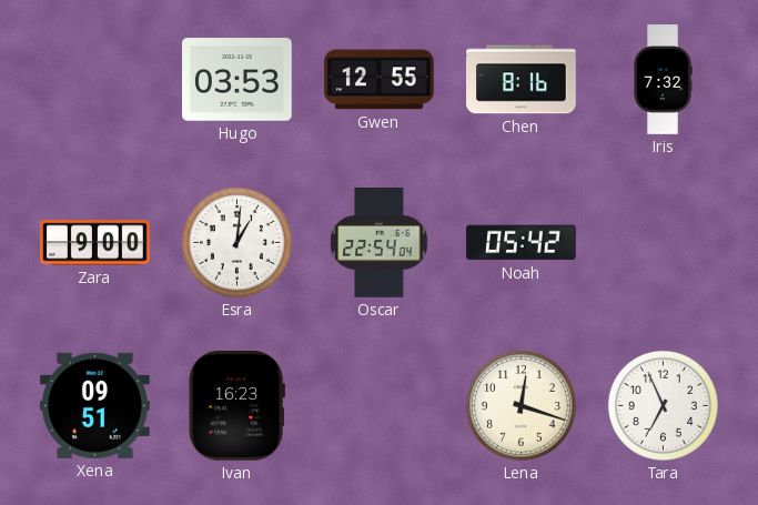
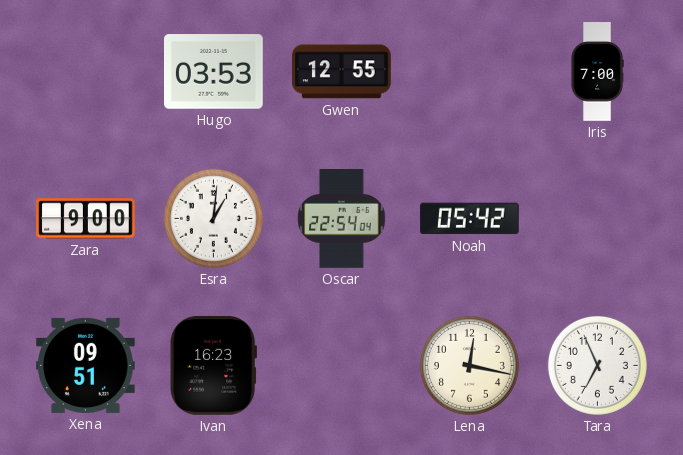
Chen: 8:16 -> none (522, 80)
Iris: 7:32 -> 7:00 (597, 72)
Lena: 12:18 -> 12:17 (469, 365)
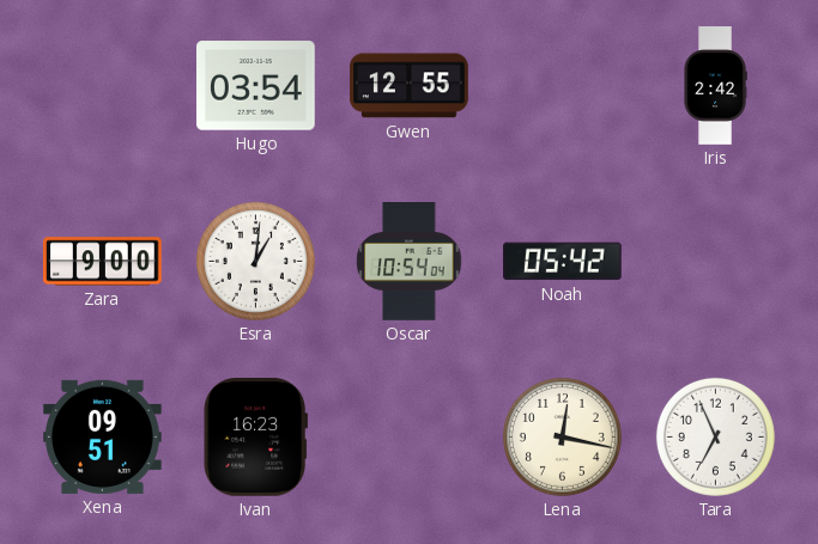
Hugo: 03:53 -> 03:54 (256, 86)
Iris: 7:00 -> 2:42 (715, 86)
Oscar: 22:54 -> 10:54 (410, 262)
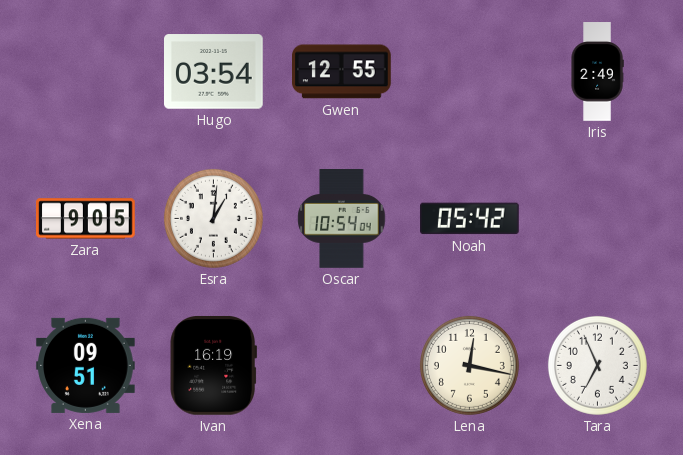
Iris: 2:42 -> 2:49 (597, 72)
Zara: 9:00 -> 9:05 (86, 219)
Ivan: 16:23 -> 16:19 (213, 365)
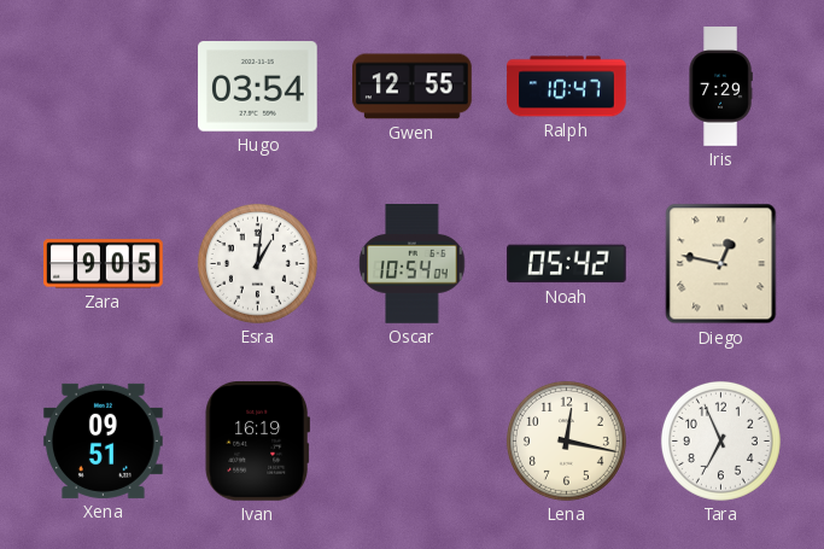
Ralph: none -> 10:47 (567, 87)
Iris: 2:49 -> 7:29 (720, 87)
Diego: none -> 12:47 (721, 264)
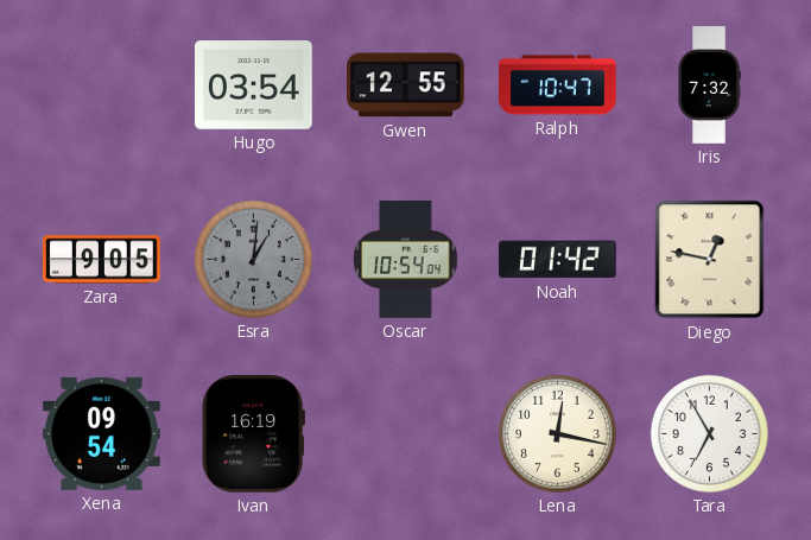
Iris: 7:29 -> 7:32 (709, 85)
Esra dial: white -> grey (253, 259)
Noah: 05:42 -> 01:42 (558, 260)
Xena: 09:51 -> 09:54 (102, 433)
Tara: 6:56 -> 6:55 (709, 433)
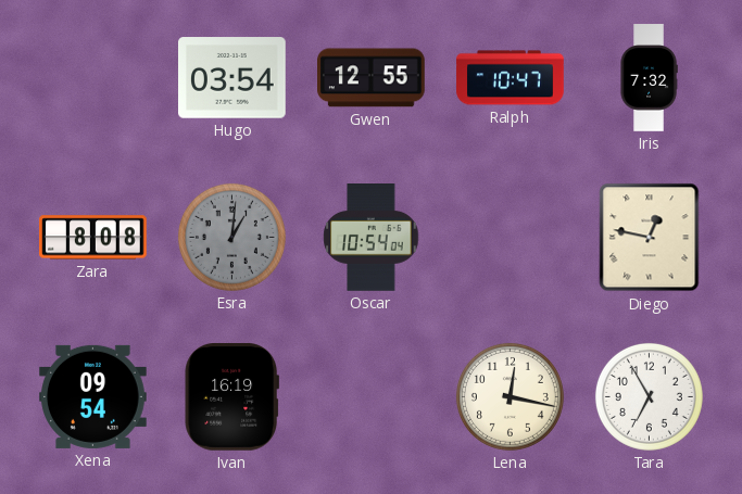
Zara: 9:05 -> 8:08 (93, 238)
Noah: 01:42 -> none (558, 260)
